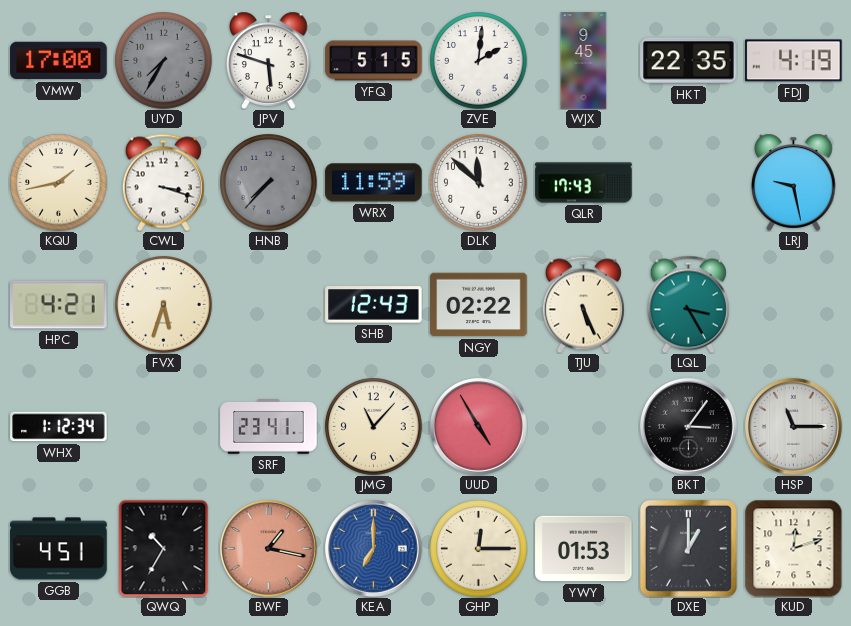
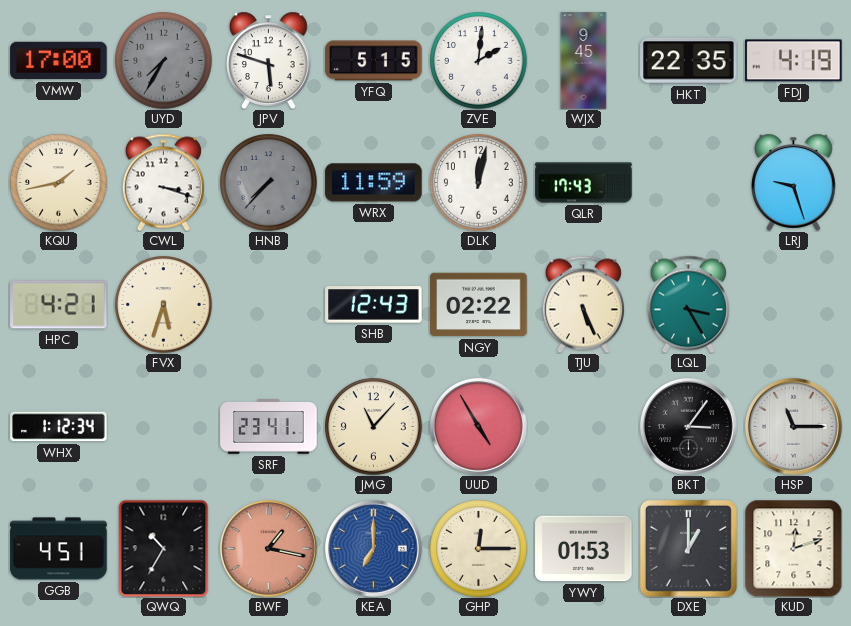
DLK: 11:52 -> 12:02 (479, 183)
LRJ: 9:28 -> 9:27 (794, 182)
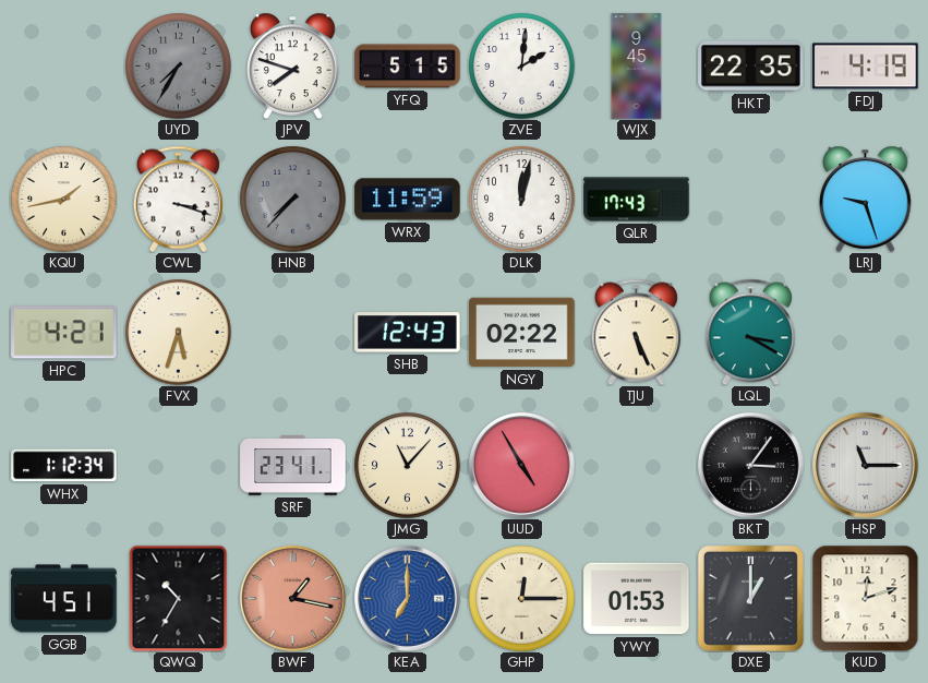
VMW: 17:00 -> none (59, 61)
JPV: 5:48 -> 7:48 (293, 65)
LQL: 3:25 -> 3:20 (750, 332)
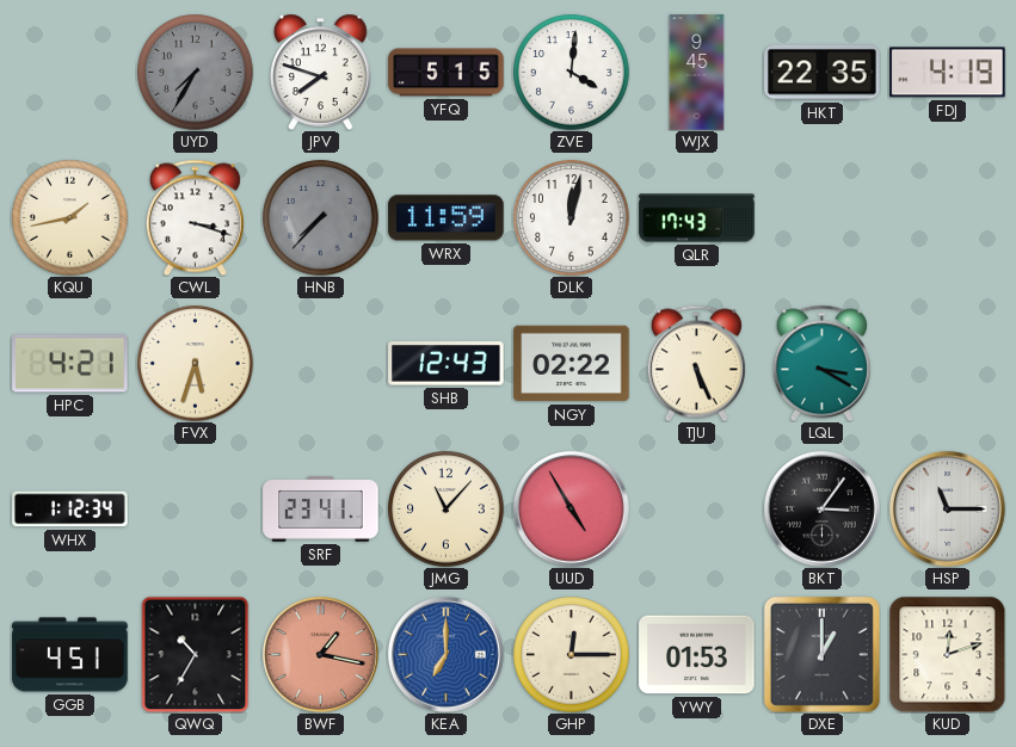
ZVE: 2:01 -> 4:01 (572, 73)
LRJ: 9:27 -> none (866, 199)
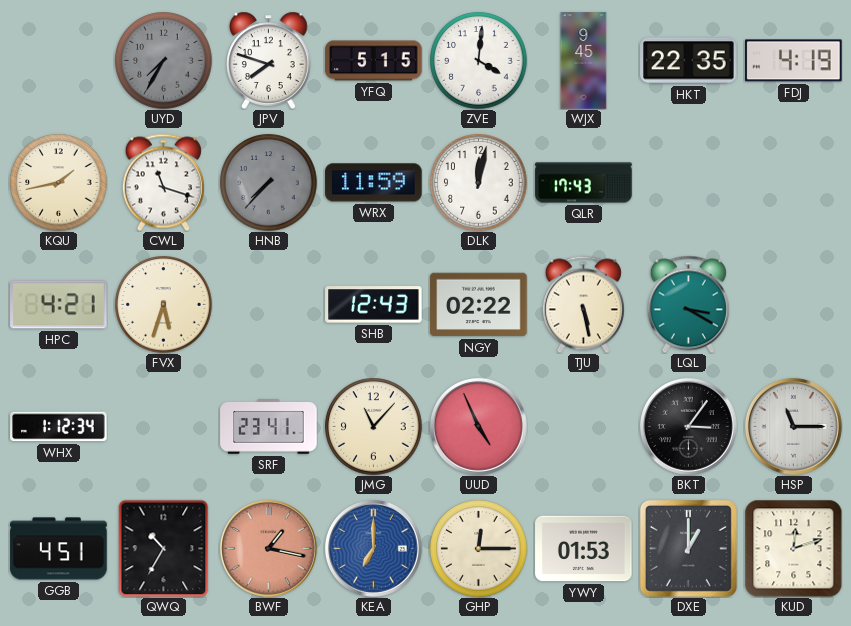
CWL: 3:18 -> 11:18 (163, 182)
TJU: 5:26 -> 5:28 (583, 304)
UUD: 4:55 -> 4:56 (478, 426)
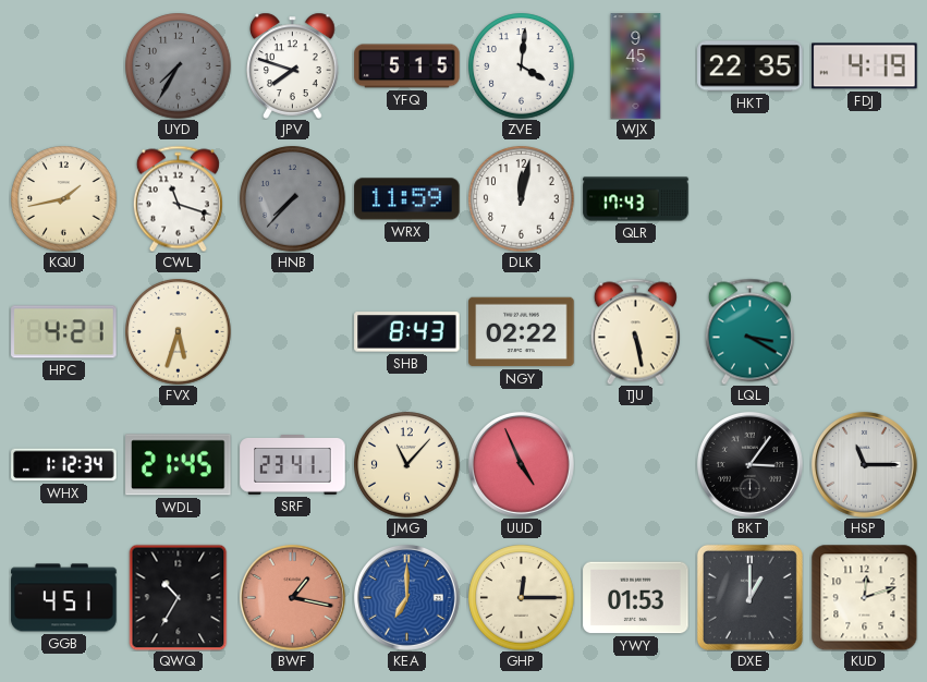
SHB: 12:43 -> 8:43 (407, 332)
WDL: none -> 21:45 (179, 465)
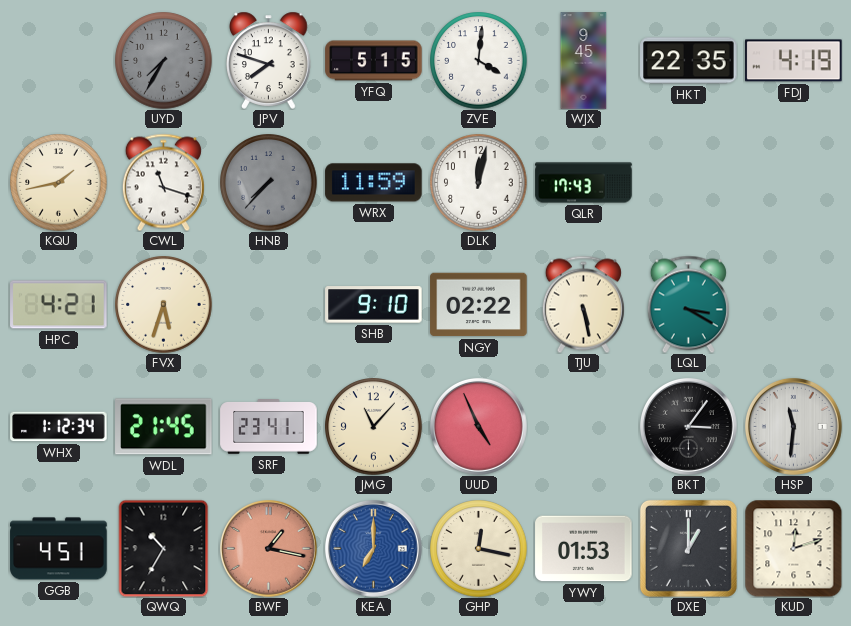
SHB: 8:43 -> 9:10 (374, 305)
HSP: 11:15 -> 11:31 (793, 426)
GHP: 12:15 -> 12:17 (479, 549)
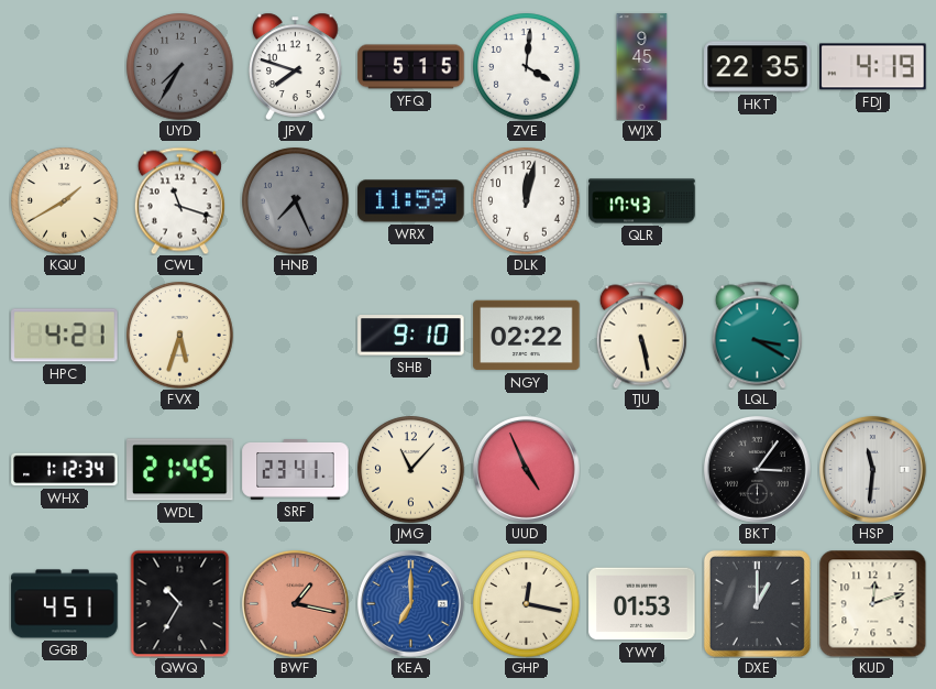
KQU: 1:43 -> 1:40 (65, 201)
HNB: 7:37 -> 7:26 (296, 201)
